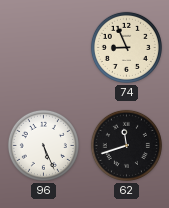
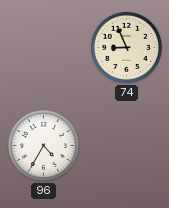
96: 5:26 -> 4:35 (43, 145)
62: 11:42 -> none (126, 145)
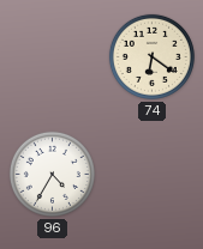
74: 8:56 -> 6:21 (151, 56)
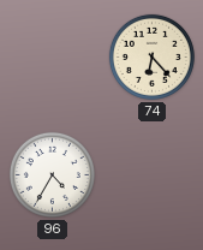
74: 6:21 -> 6:23 (151, 56)
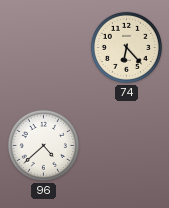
96: 4:35 -> 4:38 (43, 145)
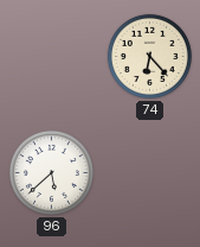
96: 4:38 -> 5:38 (51, 172)
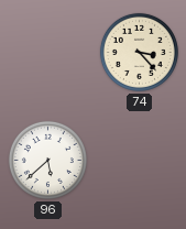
74: 6:23 -> 3:23 (139, 52)
